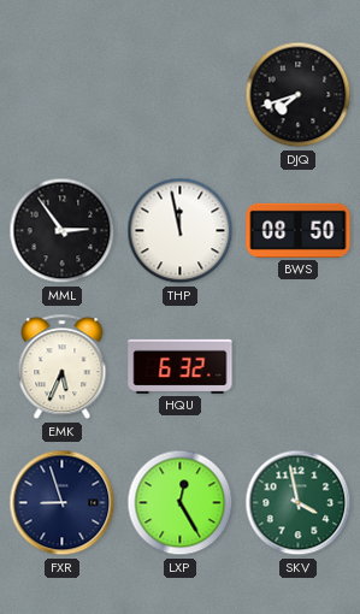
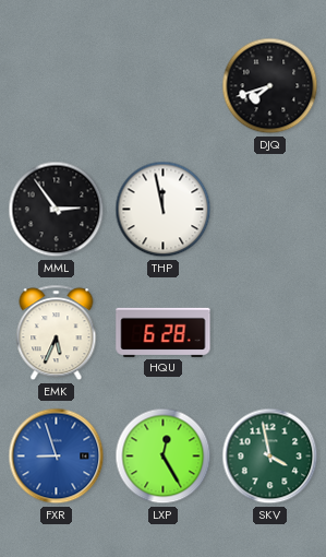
BWS: 08:50 -> none (299, 230)
HQU: 6:32 -> 6:28 (164, 332)
FXR dial: navy -> blue (57, 457)
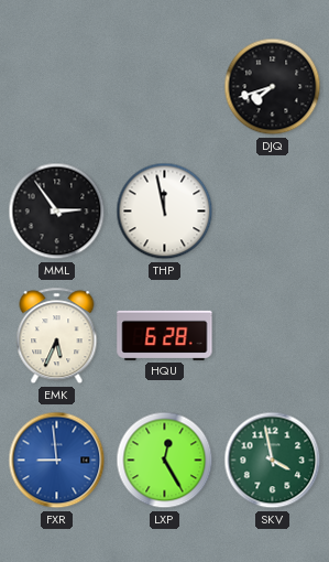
FXR: 8:57 -> 8:59 (57, 461)
